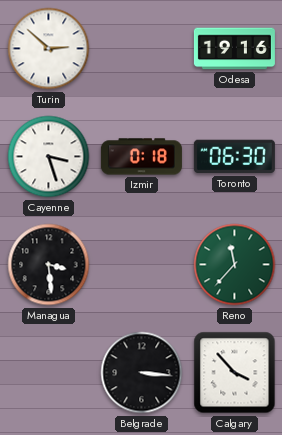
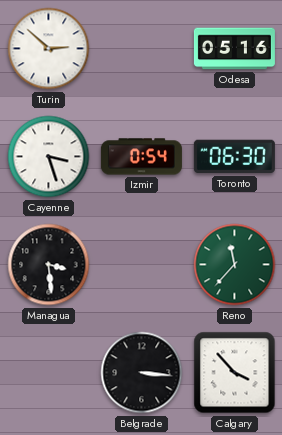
Odesa: 19:16 -> 05:16 (234, 49)
Izmir: 0:18 -> 0:54 (141, 157)
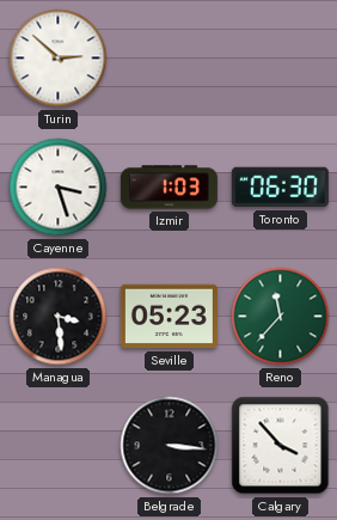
Odesa: 05:16 -> none (234, 49)
Izmir: 0:54 -> 1:03 (168, 188)
Seville: none -> 05:23 (168, 317)
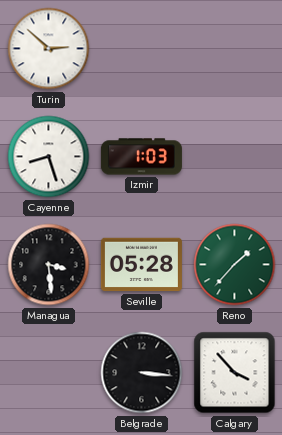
Cayenne: 3:27 -> 8:27 (49, 157)
Toronto: 06:30 -> none (280, 188)
Seville: 05:23 -> 05:28 (141, 265)
Reno: 11:37 -> 1:37 (235, 265)
